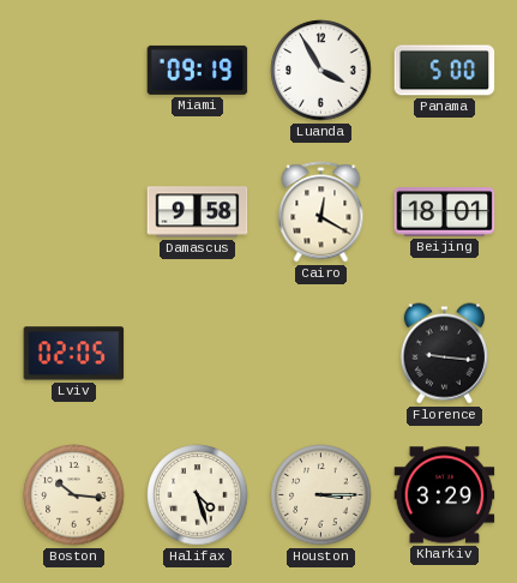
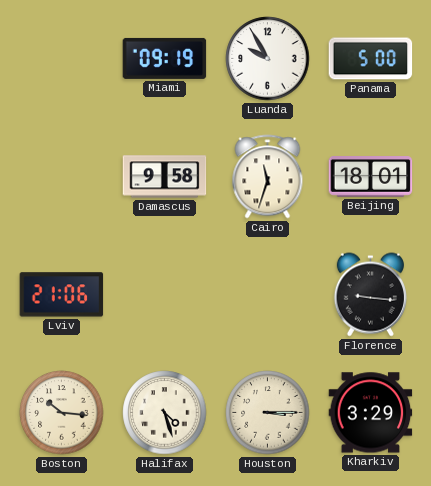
Luanda: 3:55 -> 9:55 (268, 59)
Cairo: 12:20 -> 11:33 (268, 177)
Lviv: 02:05 -> 21:06 (62, 295)
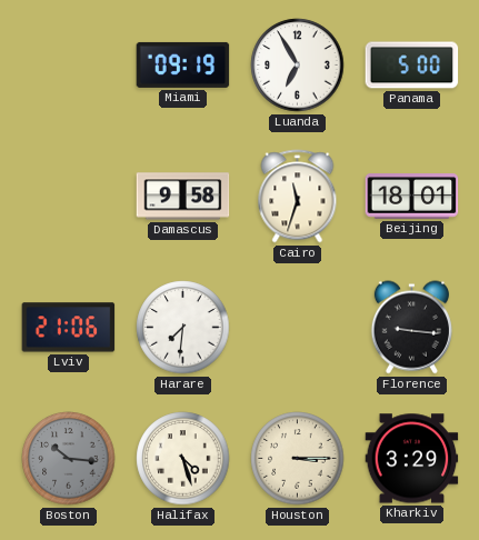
Luanda: 9:55 -> 6:55 (298, 66)
Harare: none -> 7:31 (183, 328)
Boston dial: cream -> grey (69, 459)
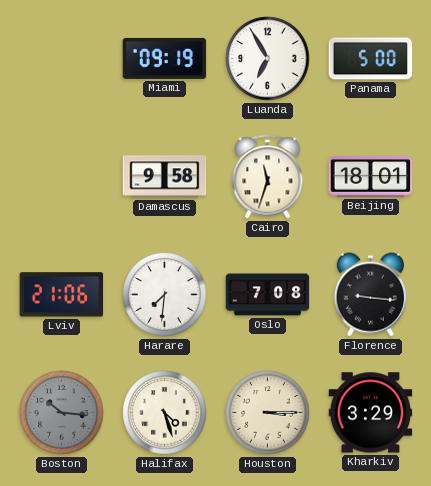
Oslo: none -> 7:08 (268, 295)
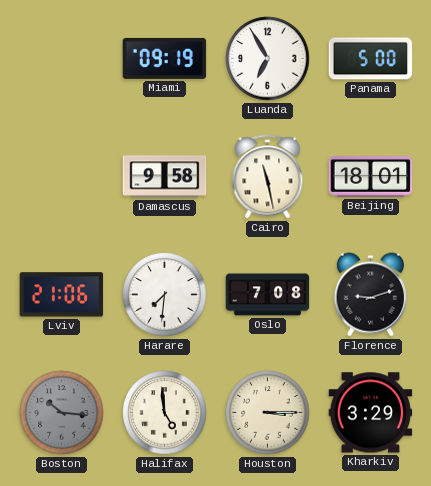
Cairo: 11:33 -> 11:28 (268, 177)
Florence: 9:16 -> 9:12 (370, 295)
Halifax: 4:27 -> 4:59 (165, 413)
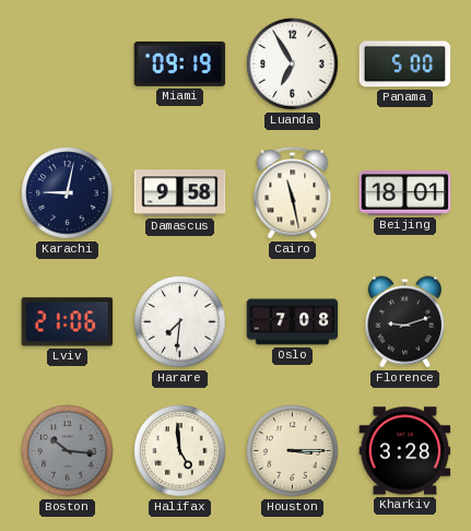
Karachi: none -> 9:02 (68, 193)
Kharkiv: 3:29 -> 3:28 (405, 451)
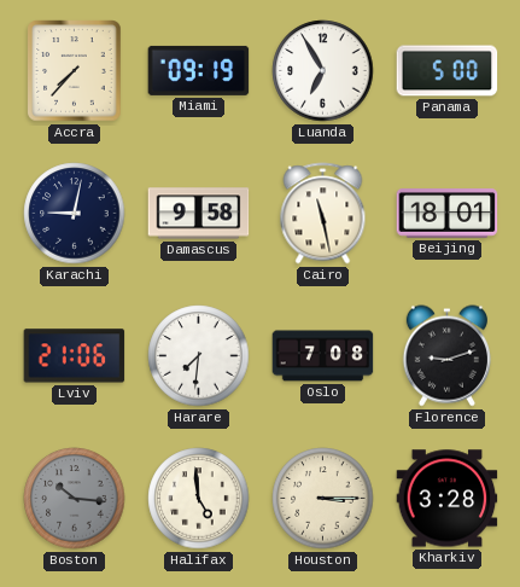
Accra: none -> 7:37 (75, 71)
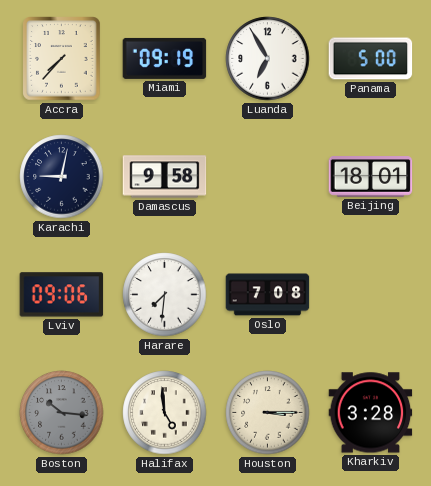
Cairo: 11:28 -> none (323, 214)
Lviv: 21:06 -> 09:06 (62, 295)
Florence: 9:12 -> none (446, 356)
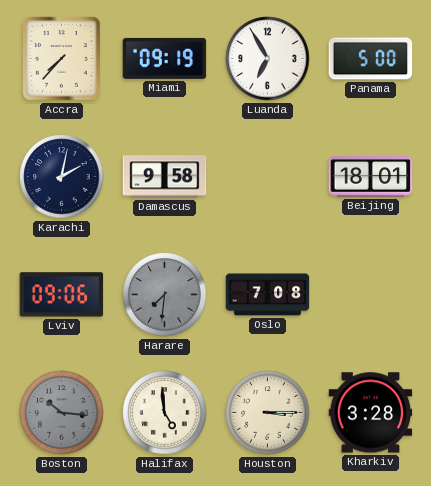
Karachi: 9:02 -> 2:02 (62, 177)
Harare dial: white -> grey (165, 295)
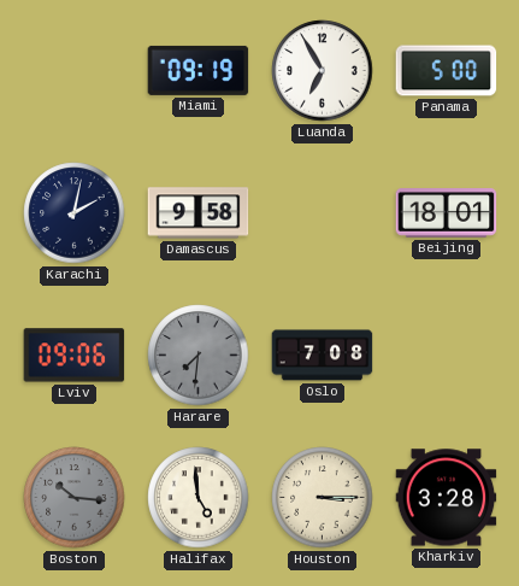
Accra: 7:37 -> none (62, 59)
